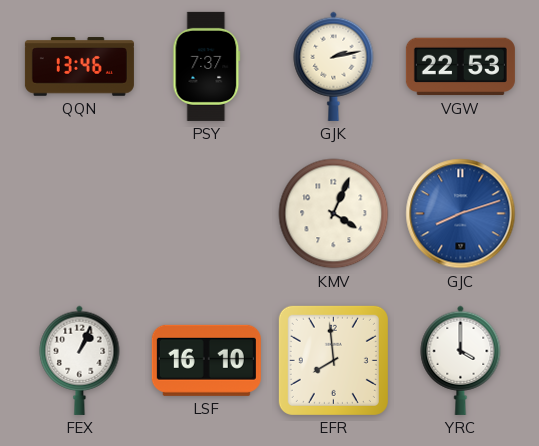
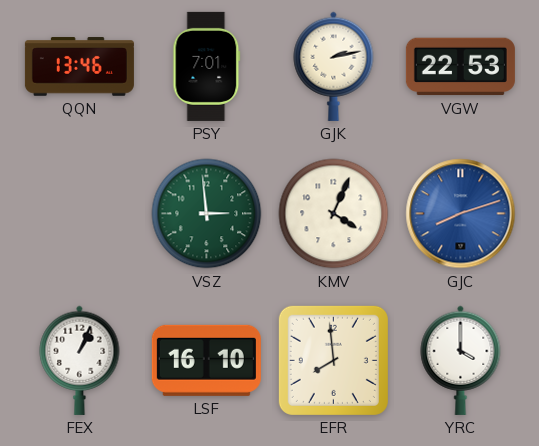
PSY: 7:37 -> 7:01 (207, 66)
VSZ: none -> 2:59 (207, 214)
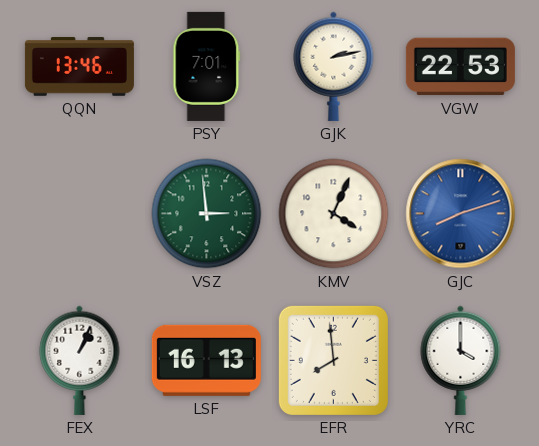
LSF: 16:10 -> 16:13 (206, 360)
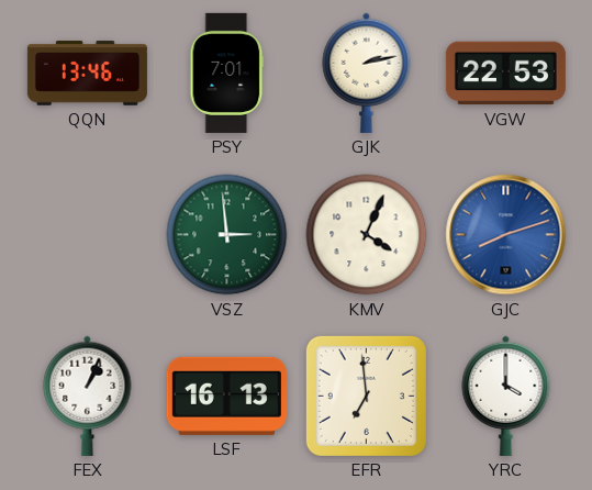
EFR: 7:59 -> 6:59 (366, 396)
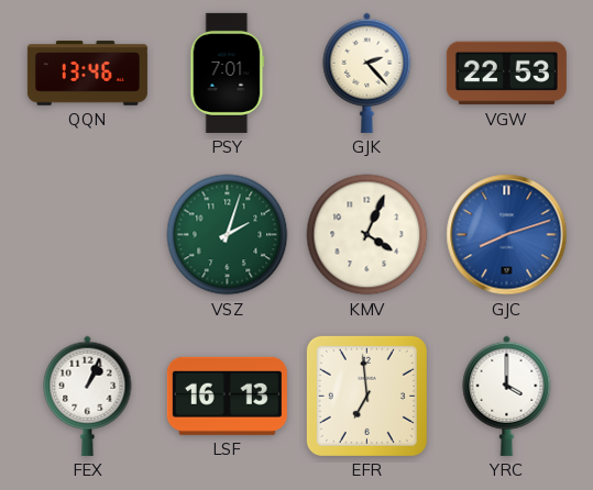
GJK: 2:13 -> 2:23 (367, 73)
VSZ: 2:59 -> 2:03 (228, 235)
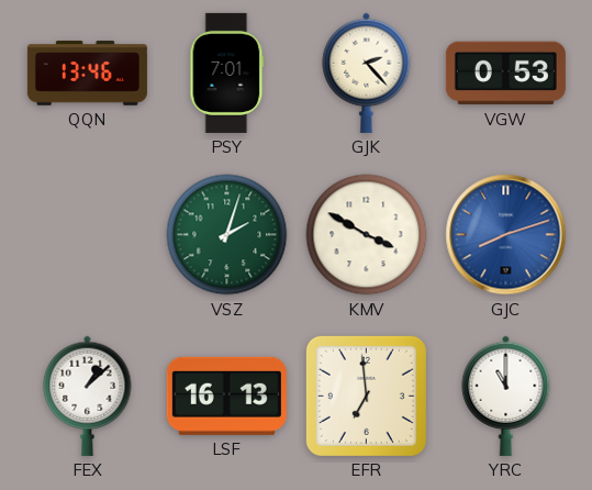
VGW: 22:53 -> 0:53 (505, 74)
KMV: 4:04 -> 3:50 (367, 235)
FEX: 1:04 -> 1:08 (88, 396)
YRC: 4:00 -> 11:00 (506, 396)
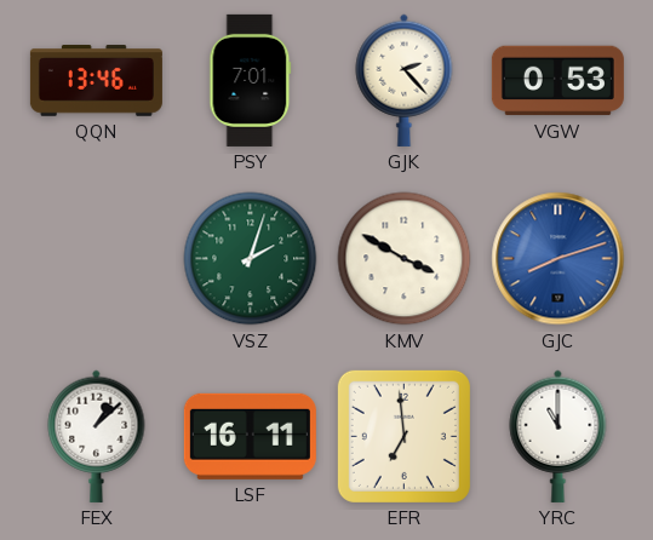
LSF: 16:13 -> 16:11 (250, 436)
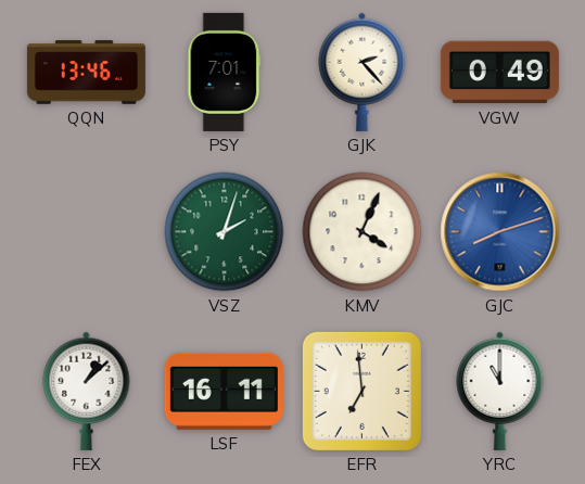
VGW: 0:53 -> 0:49 (499, 73)
KMV: 3:50 -> 4:04 (363, 232)
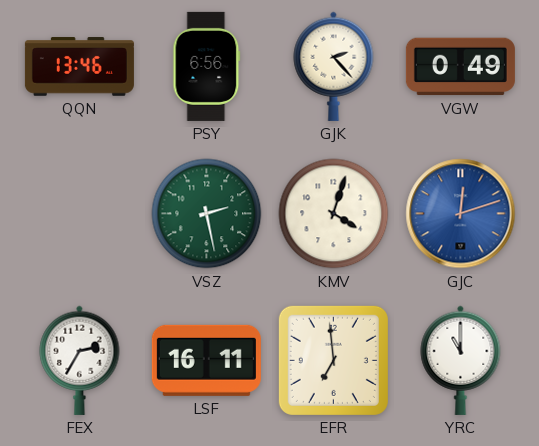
PSY: 7:01 -> 6:56 (207, 66)
VSZ: 2:03 -> 2:28 (207, 214)
KMV: 4:04 -> 4:03 (334, 214)
GJC: 8:12 -> 12:12 (461, 214)
FEX: 1:08 -> 2:35 (80, 360)
